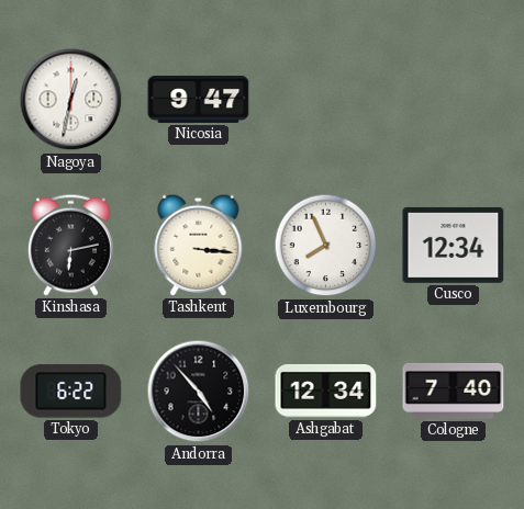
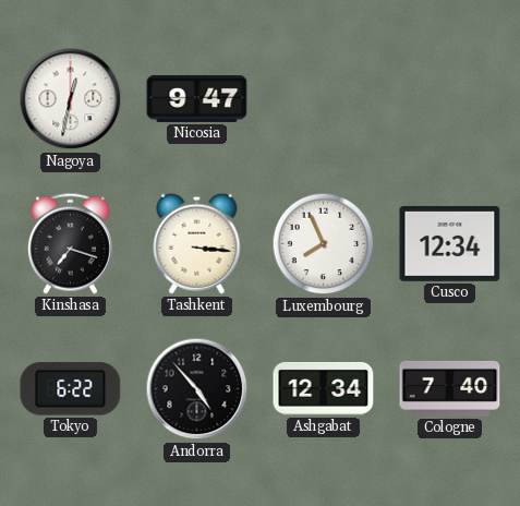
Kinshasa: 6:13 -> 7:18 (70, 243)
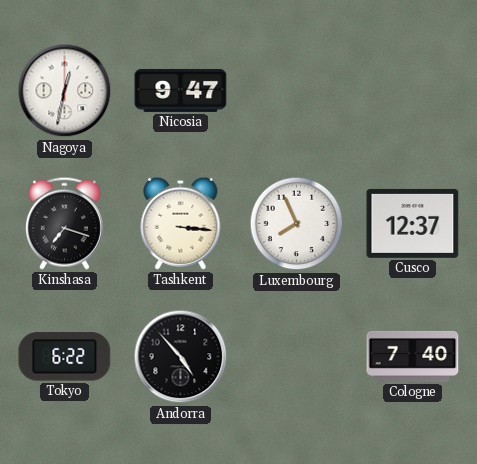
Cusco: 12:34 -> 12:37 (413, 223)
Ashgabat: 12:34 -> none (324, 388)
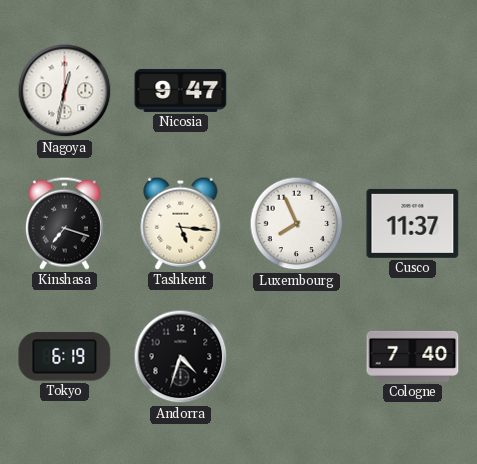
Tashkent: 3:16 -> 5:16 (181, 223)
Cusco: 12:37 -> 11:37 (413, 223)
Tokyo: 6:22 -> 6:19 (65, 357)
Andorra: 4:53 -> 4:33 (181, 357)
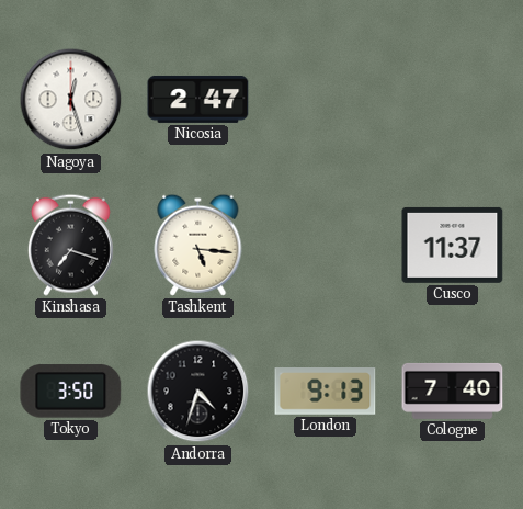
Nagoya: 12:32 -> 12:27 (71, 100)
Nicosia: 9:47 -> 2:47 (198, 99)
Luxembourg: 7:56 -> none (297, 224)
Tokyo: 6:19 -> 3:50 (71, 392)
London: none -> 9:13 (326, 392)
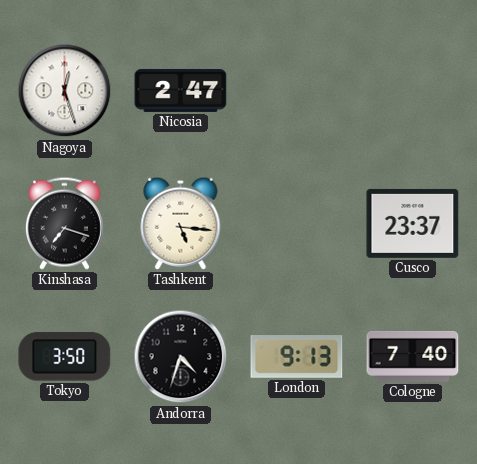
Cusco: 11:37 -> 23:37 (413, 223)
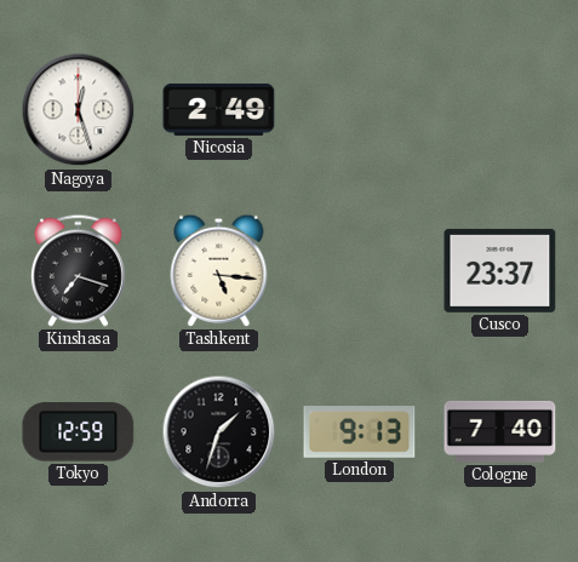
Nicosia: 2:47 -> 2:49 (219, 109)
Tokyo: 3:50 -> 12:59 (79, 432)
Andorra: 4:33 -> 1:33 (219, 432)
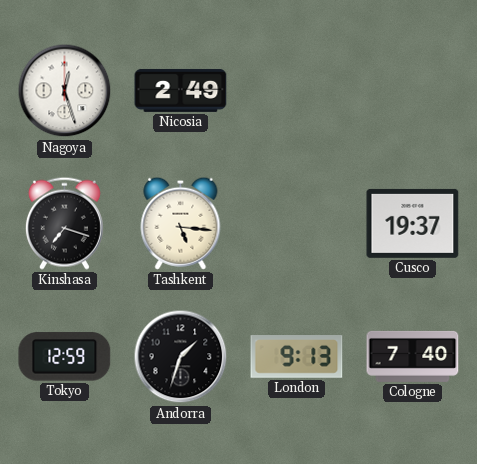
Cusco: 23:37 -> 19:37 (413, 223)
